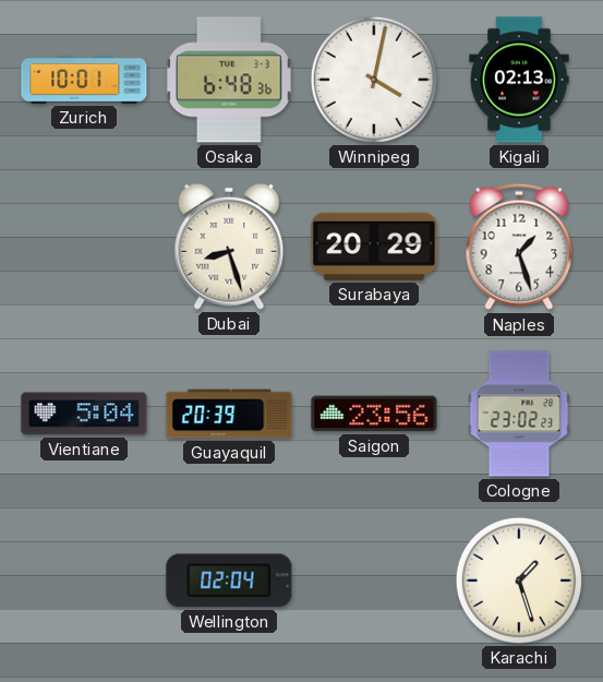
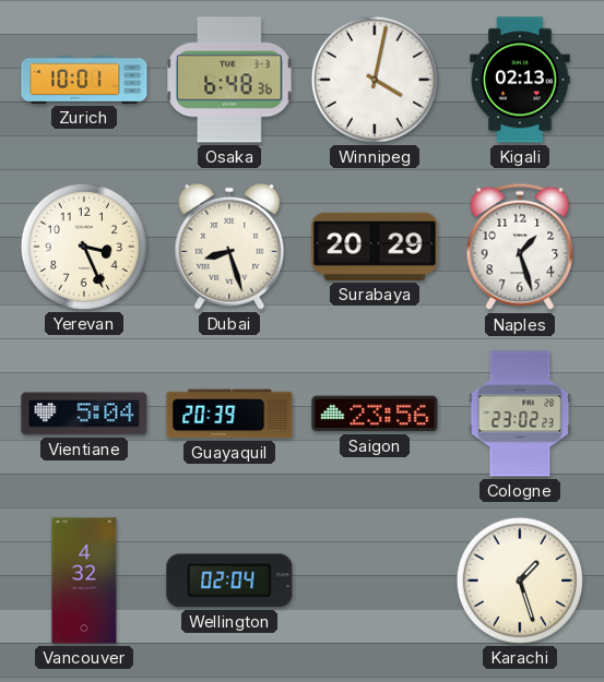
Yerevan: none -> 3:26 (84, 247)
Vancouver: none -> 4:32 (84, 581)
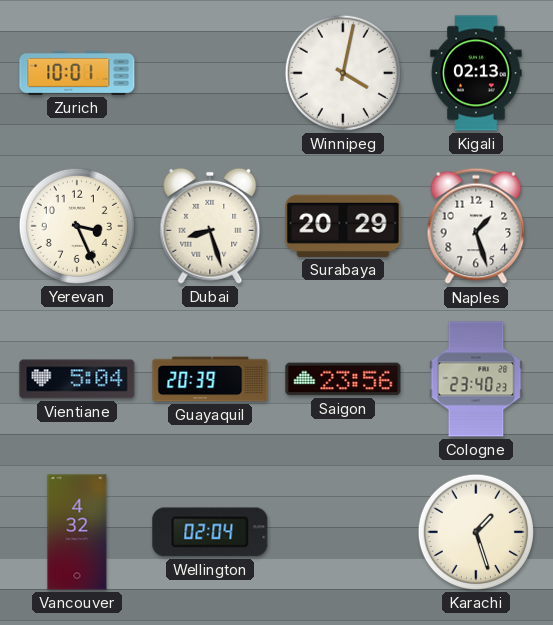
Osaka: 6:48 -> none (229, 80)
Cologne: 23:02 -> 23:40 (476, 379)
